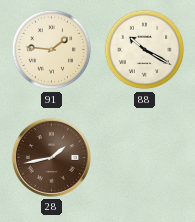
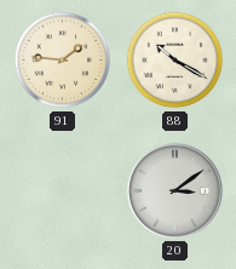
28: 1:43 -> none (51, 157)
20: none -> 3:09 (174, 190)
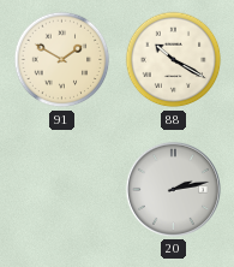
91: 1:46 -> 1:50 (62, 60)
20: 3:09 -> 2:13 (173, 189)
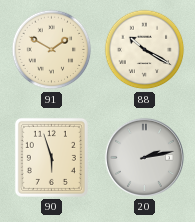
90: none -> 5:57 (51, 157)
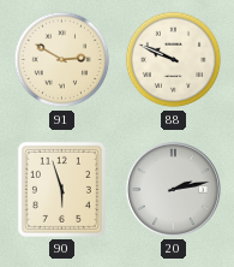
91: 1:50 -> 2:50 (62, 60)
88: 10:20 -> 9:49 (174, 60)
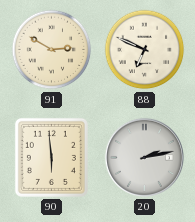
88: 9:49 -> 6:49 (145, 50)
90: 5:57 -> 5:59 (51, 157)
